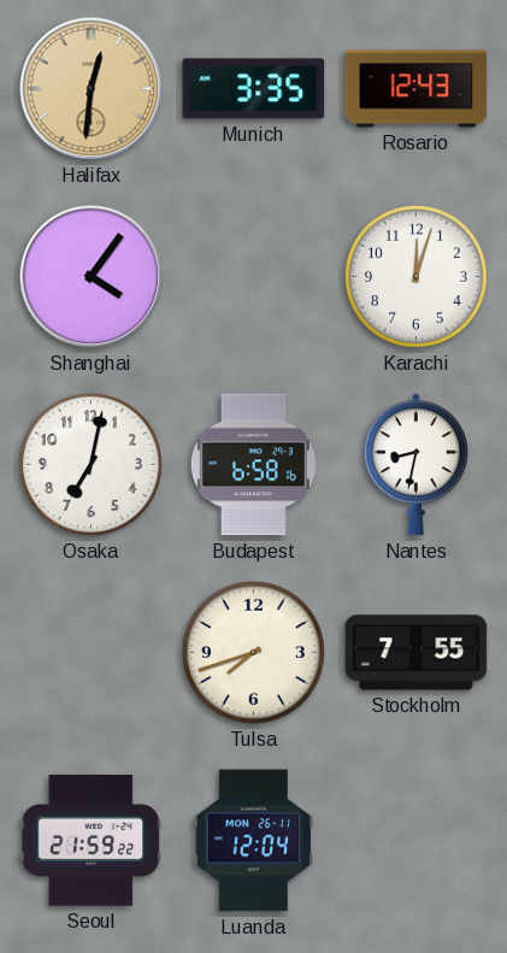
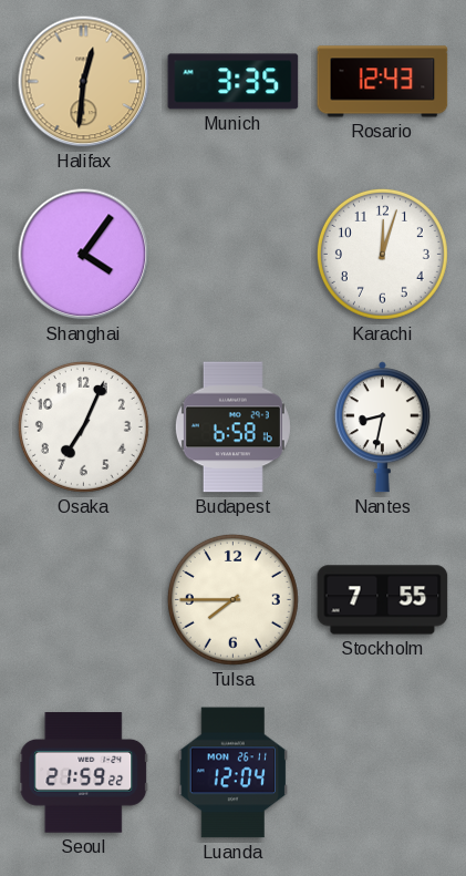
Osaka: 7:02 -> 7:04 (83, 426)
Tulsa: 7:42 -> 7:45 (232, 599)
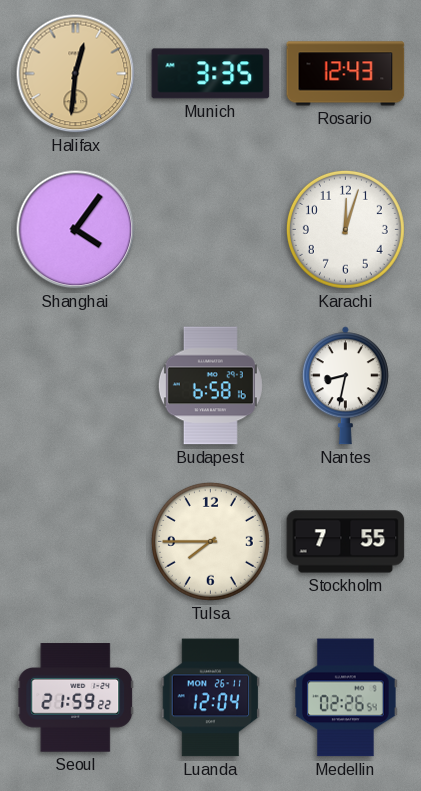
Osaka: 7:04 -> none (83, 426)
Medellin: none -> 02:26 (346, 698)
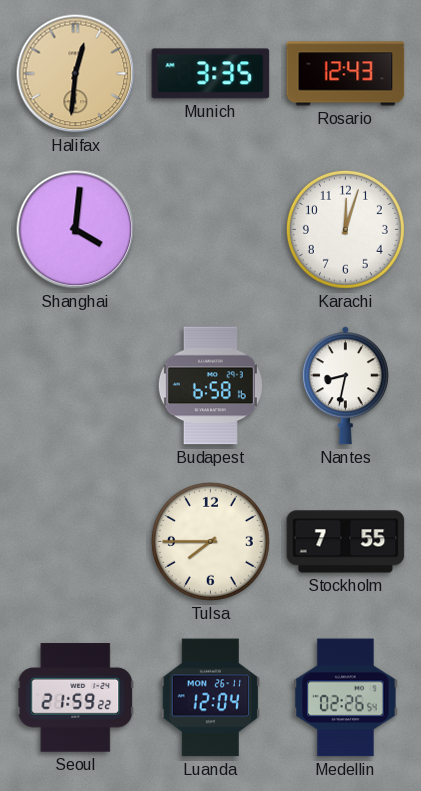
Shanghai: 4:06 -> 4:01 (76, 230)
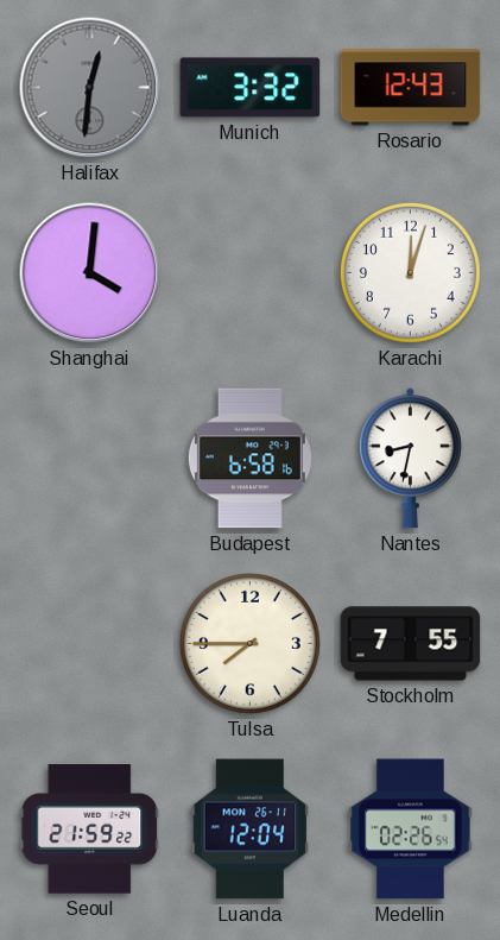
Halifax dial: champagne -> grey (90, 88)
Munich: 3:35 -> 3:32 (251, 88)
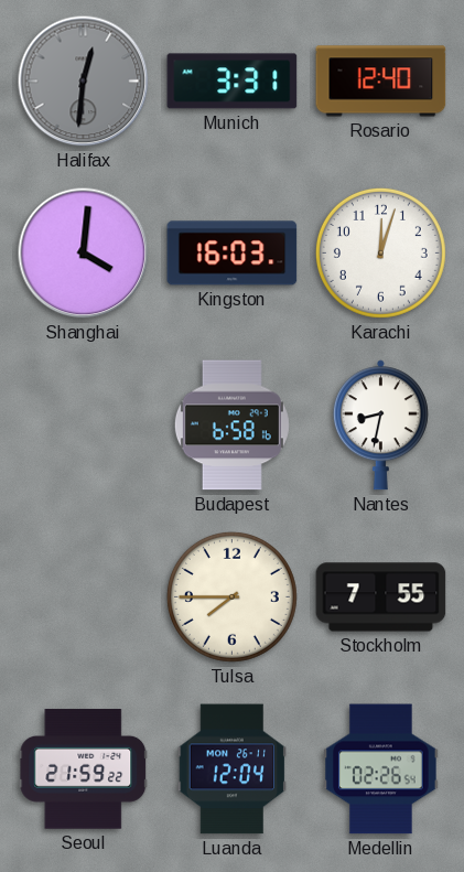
Munich: 3:32 -> 3:31 (233, 82)
Rosario: 12:43 -> 12:40 (381, 82)
Kingston: none -> 16:03 (233, 254)
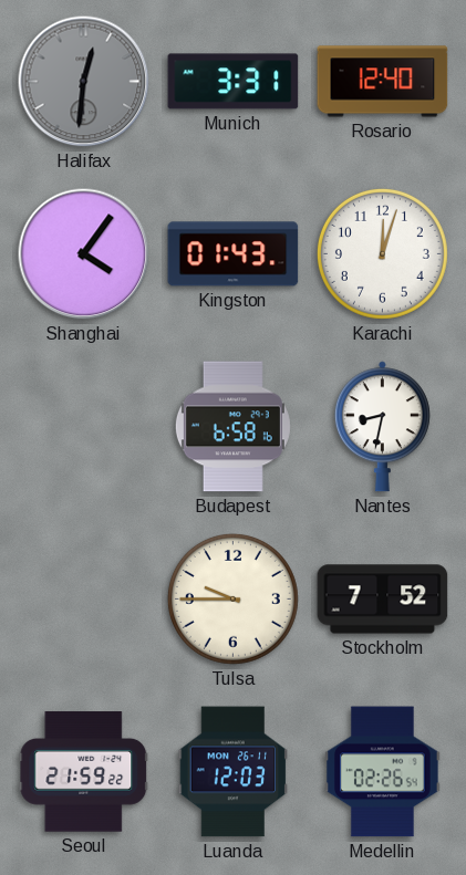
Shanghai: 4:01 -> 4:06 (84, 254)
Kingston: 16:03 -> 01:43 (234, 254)
Tulsa: 7:45 -> 9:45 (232, 598)
Stockholm: 7:55 -> 7:52 (383, 600)
Luanda: 12:04 -> 12:03 (234, 772)
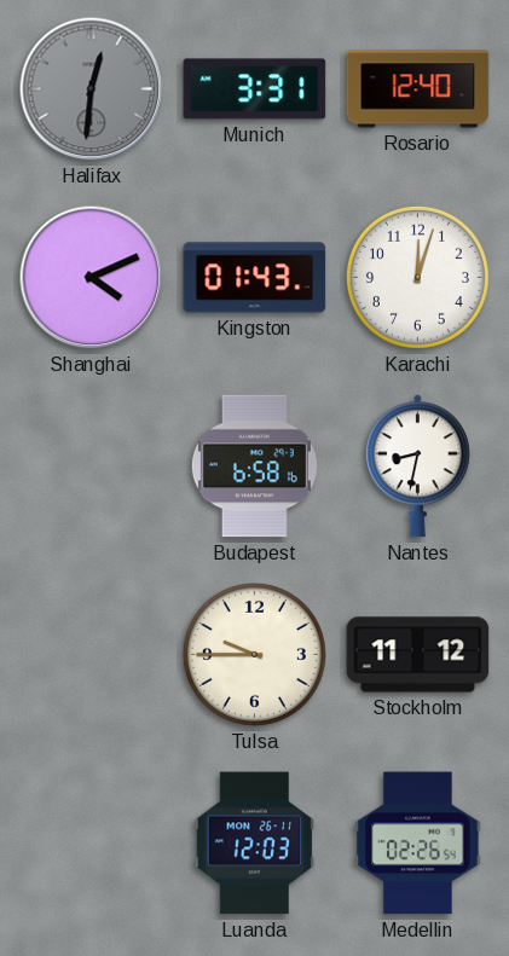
Shanghai: 4:06 -> 4:11 (92, 278)
Stockholm: 7:52 -> 11:12 (418, 655)
Seoul: 21:59 -> none (84, 772)
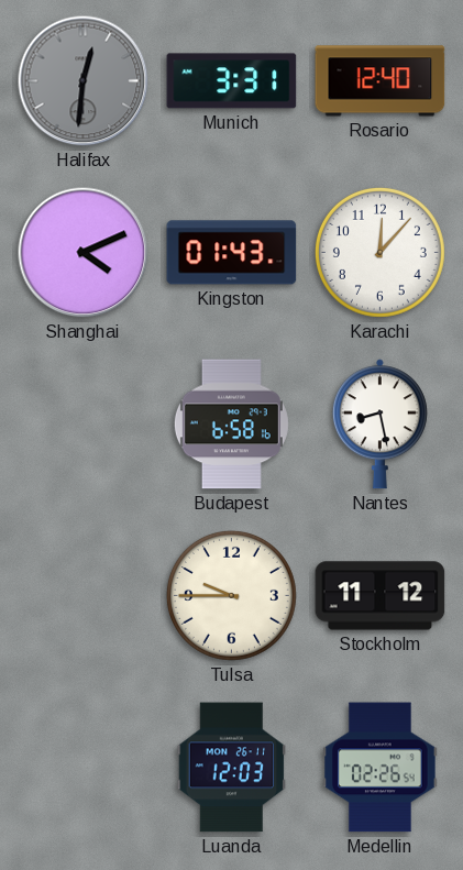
Karachi: 12:03 -> 12:07 (379, 252)
Nantes: 8:32 -> 8:28 (379, 425)
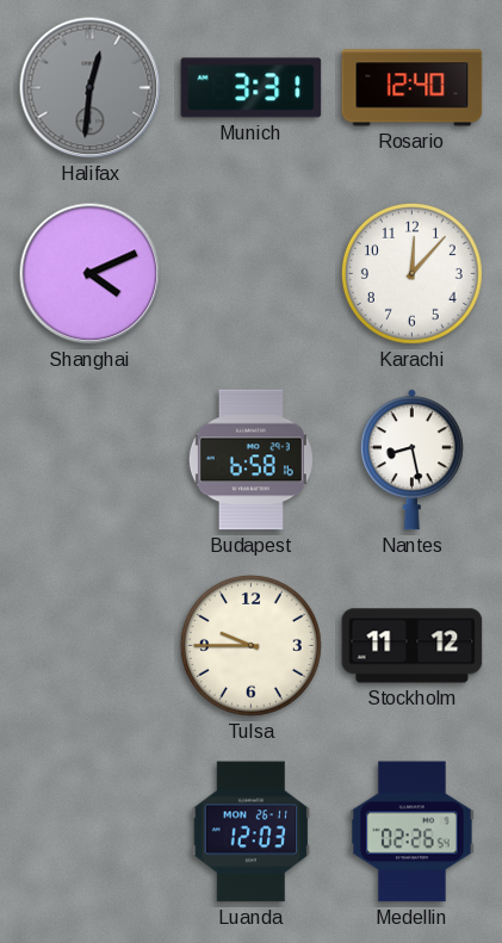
Kingston: 01:43 -> none (232, 253)
